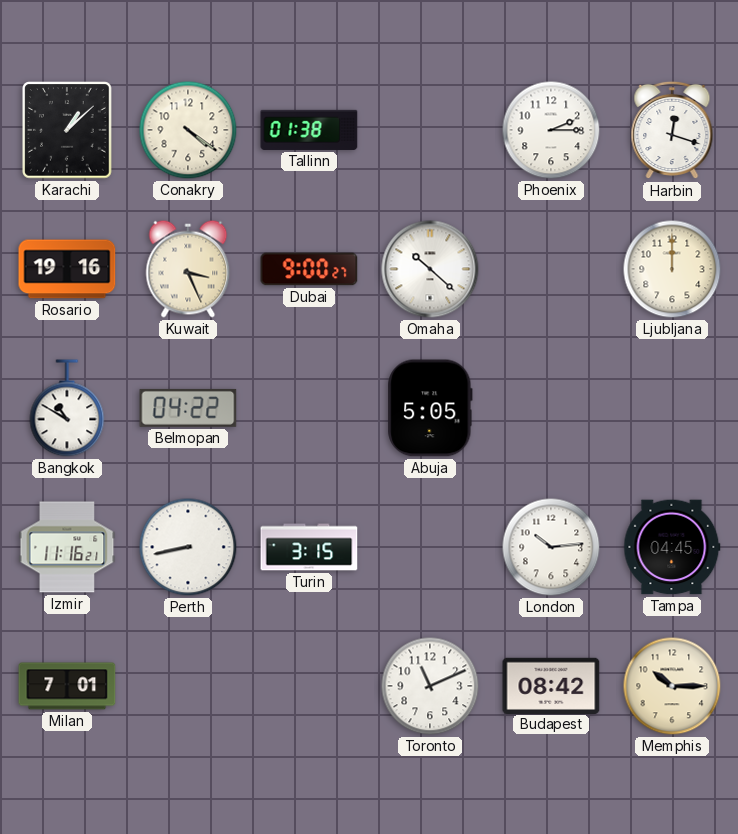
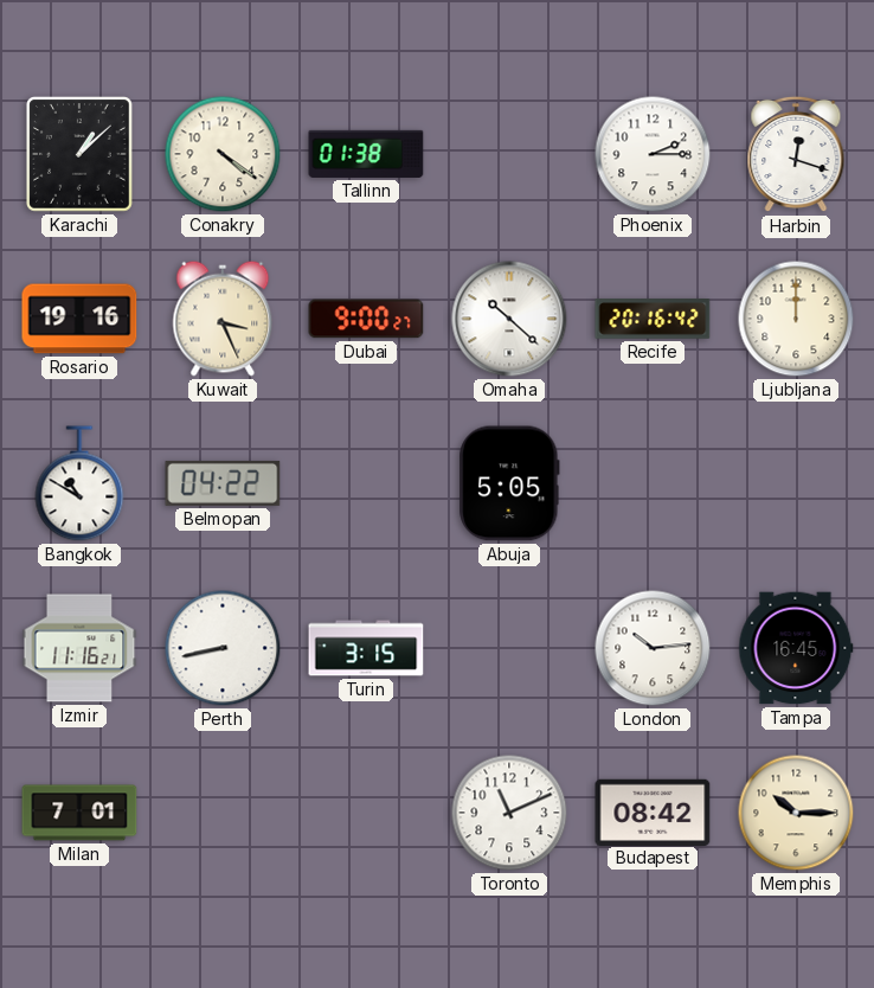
Recife: none -> 20:16 (653, 319)
Tampa: 04:45 -> 16:45 (796, 648)
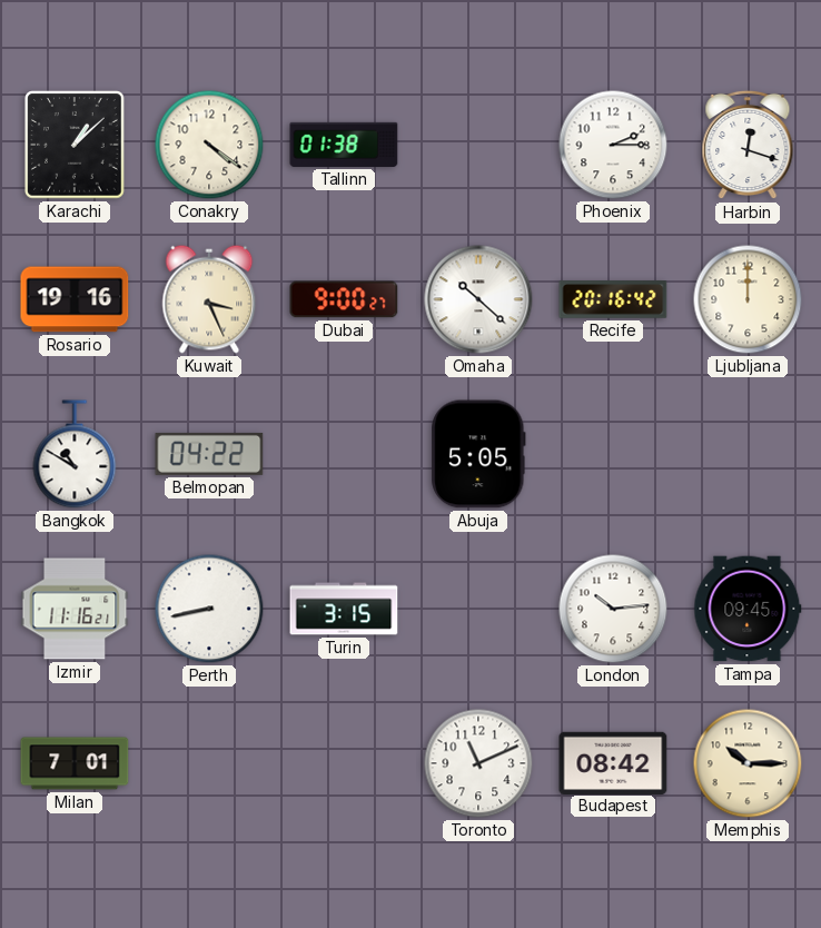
Tampa: 16:45 -> 09:45 (748, 609)
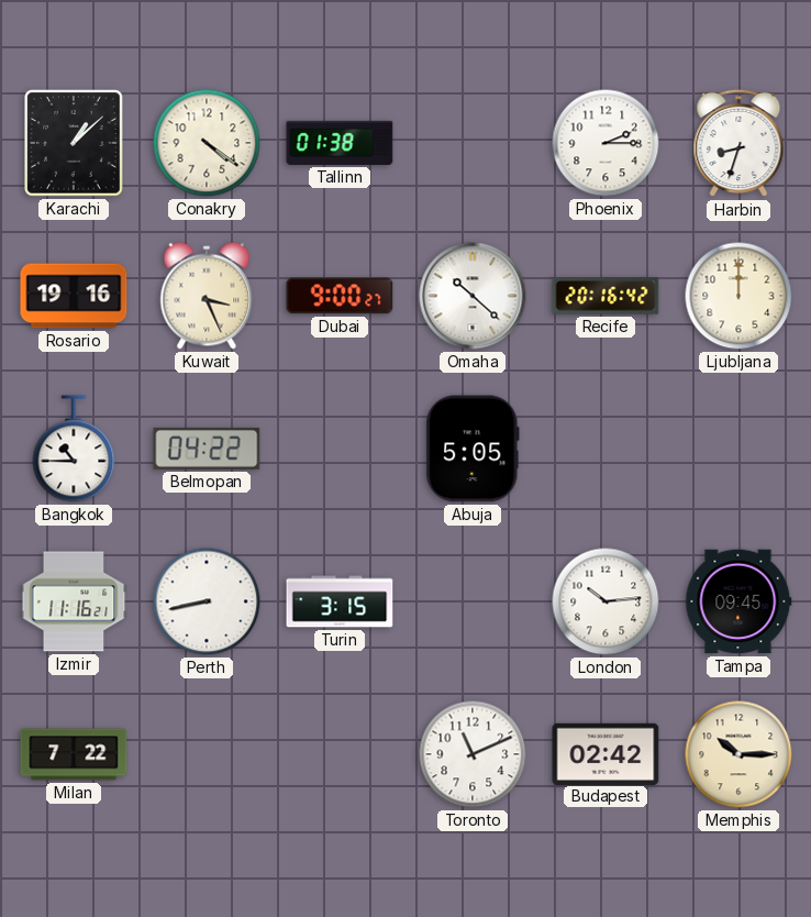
Harbin: 12:18 -> 8:33 (738, 143)
Bangkok: 10:50 -> 10:45 (74, 449)
Milan: 7:01 -> 7:22 (74, 754)
Budapest: 08:42 -> 02:42 (606, 753)
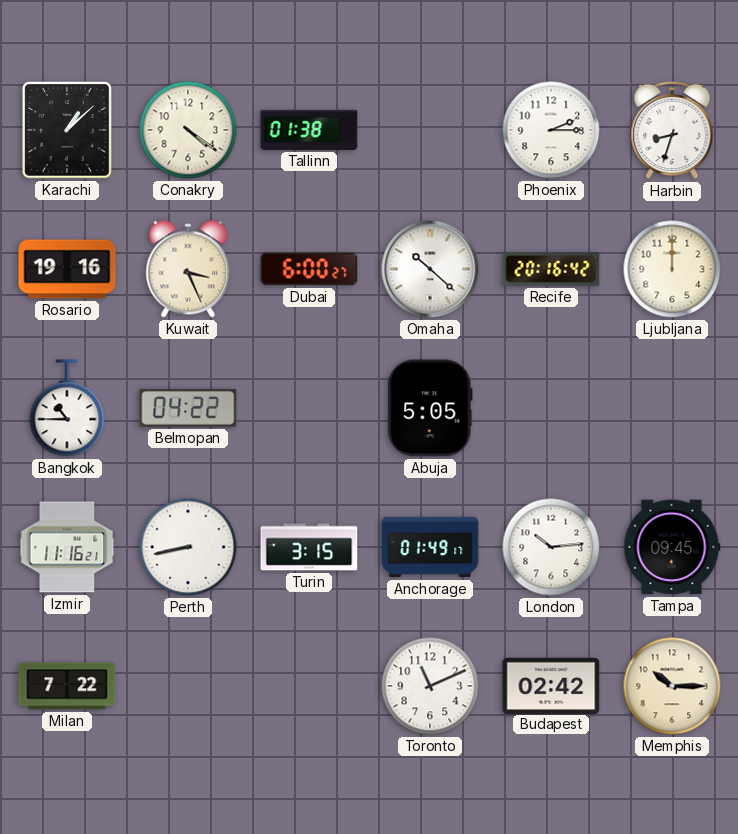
Dubai: 9:00 -> 6:00 (309, 269)
Anchorage: none -> 01:49 (430, 547)
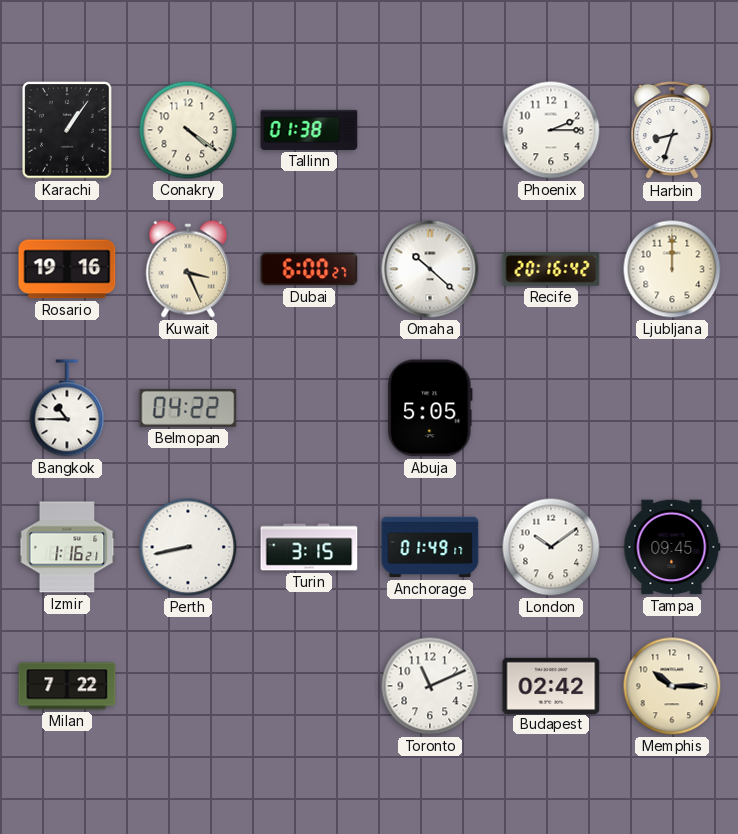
Karachi: 1:08 -> 1:06 (67, 130)
Izmir: 11:16 -> 1:16 (67, 547)
London: 10:14 -> 10:09 (551, 547)
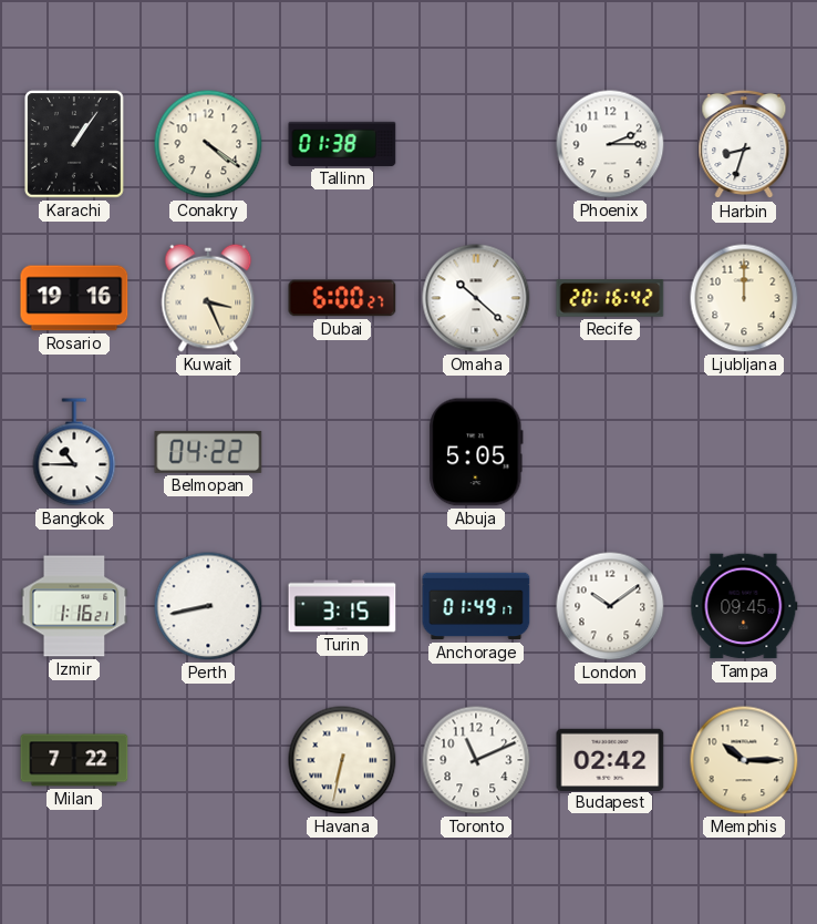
Havana: none -> 6:32 (342, 760)
